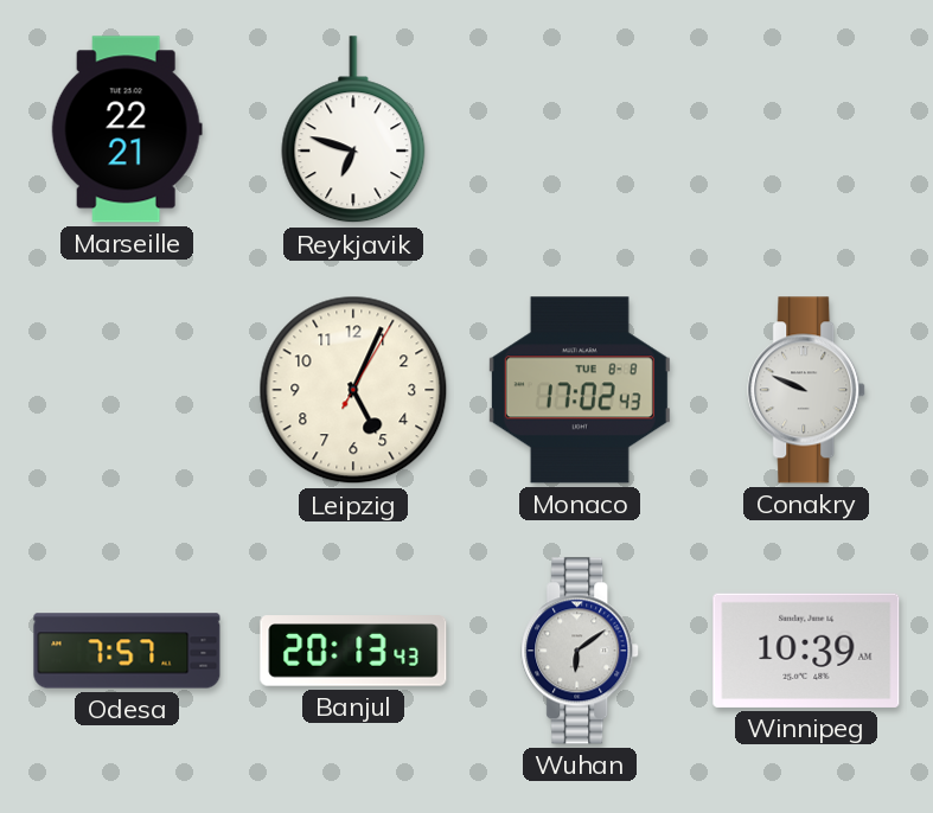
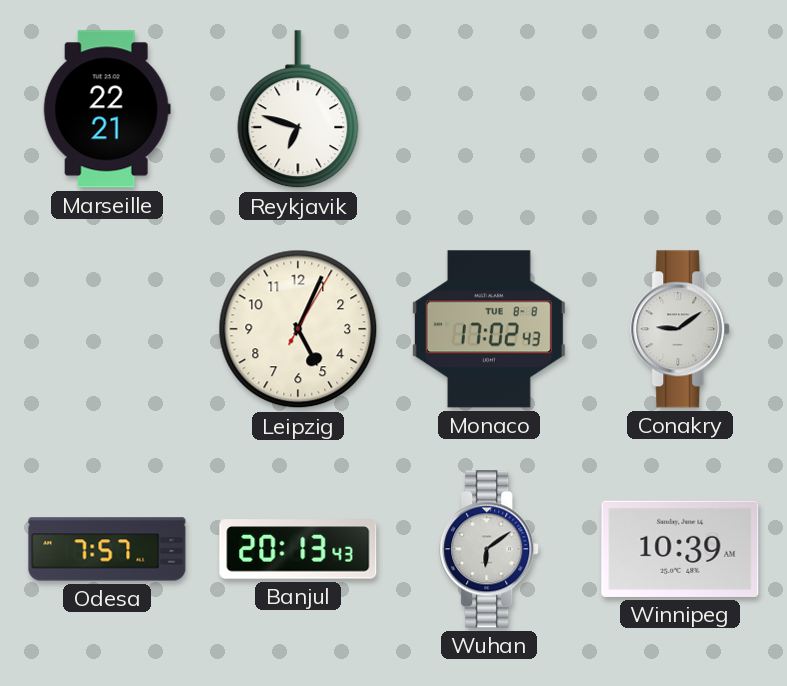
Conakry: 9:49 -> 9:09 (681, 329)
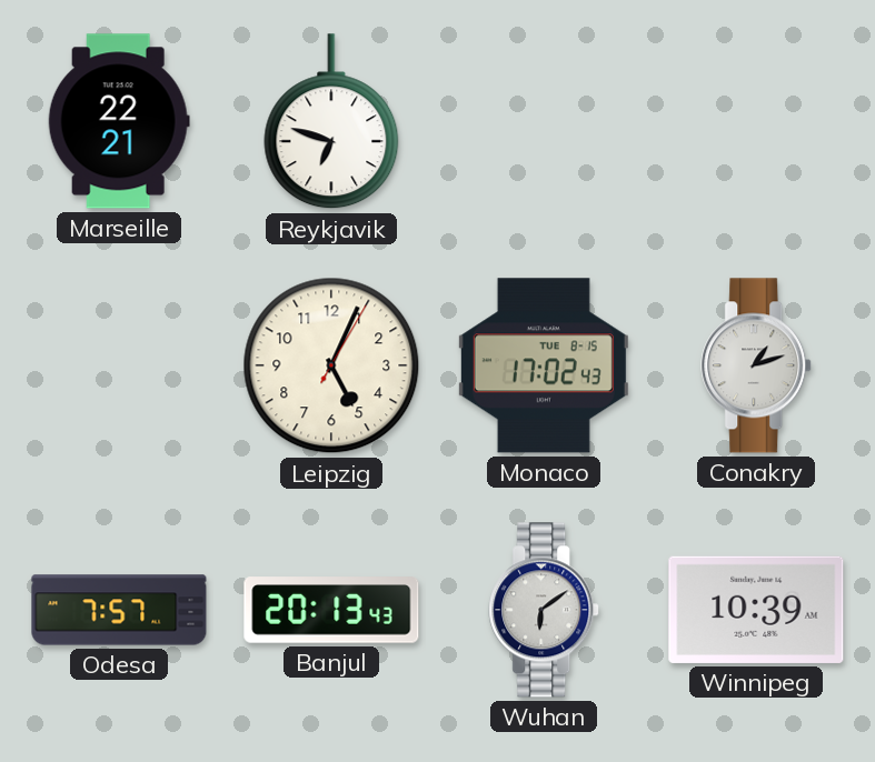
Monaco date: TUE 8-8 -> TUE 8-15 (544, 365)
Conakry: 9:09 -> 1:12 (757, 365)
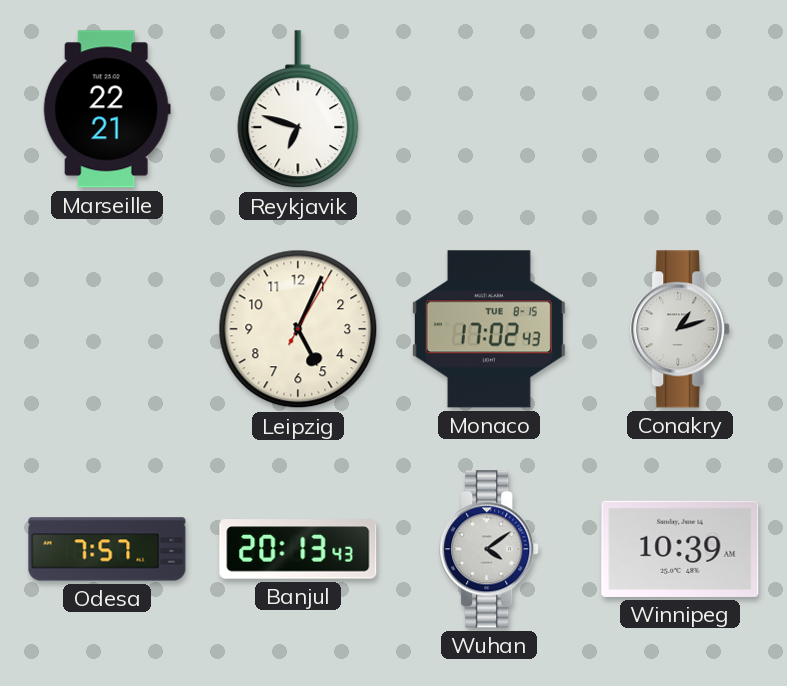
Wuhan: 6:09 -> 4:09 (490, 549)
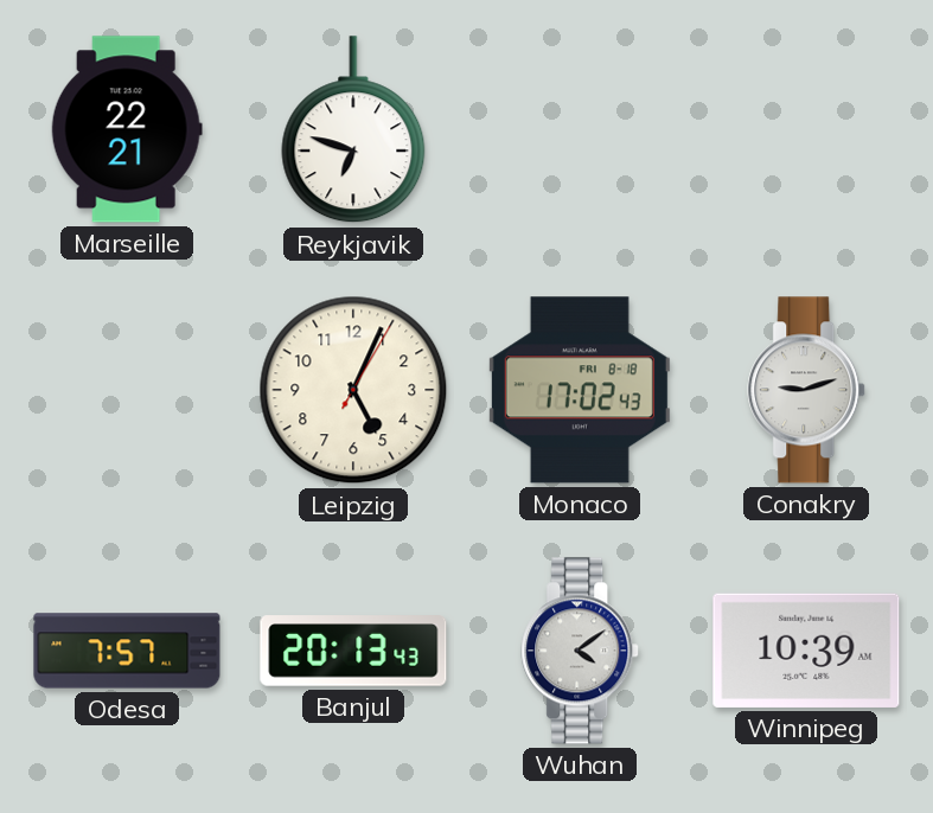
Monaco date: TUE 8-15 -> FRI 8-18 (580, 390)
Conakry: 1:12 -> 9:12 (807, 390)
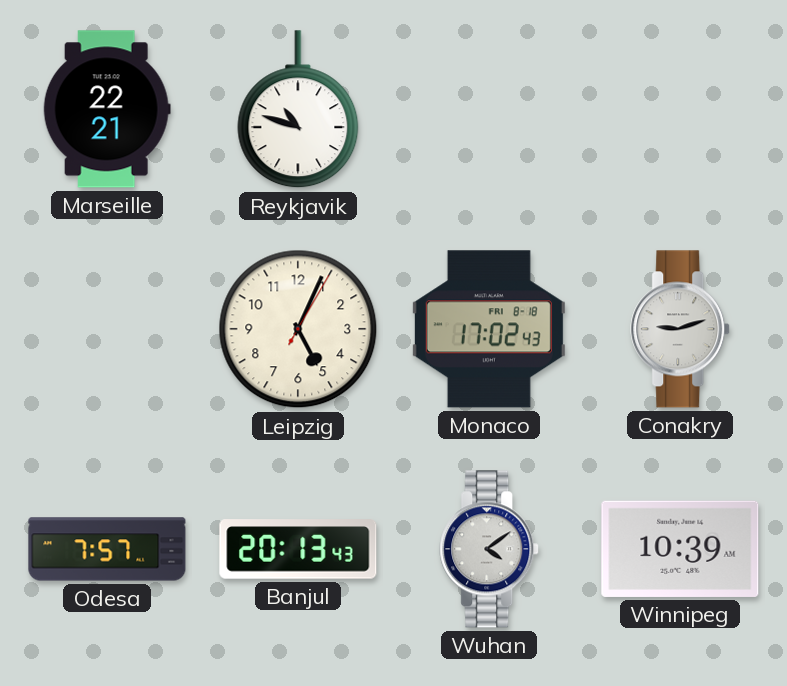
Reykjavik: 6:48 -> 10:48 (298, 110)
